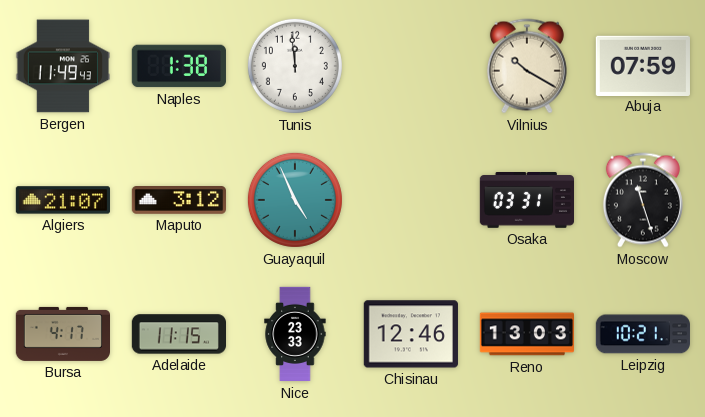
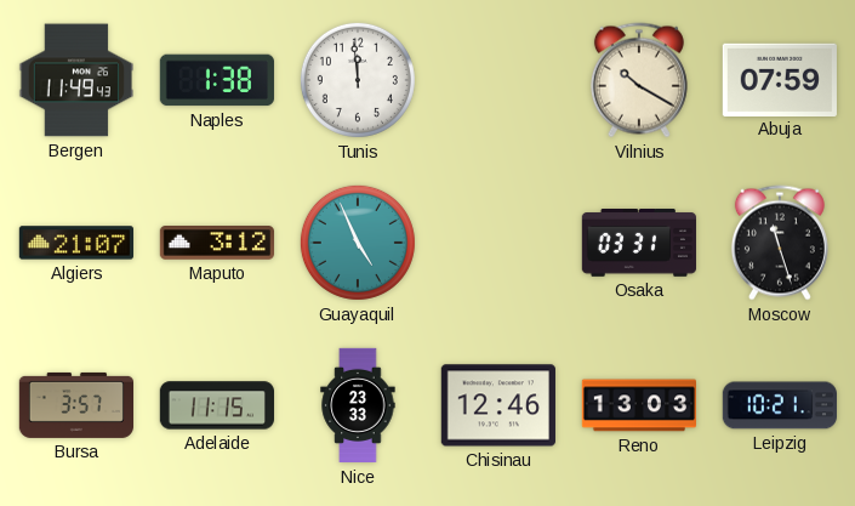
Bursa: 4:17 -> 3:57 (75, 405)
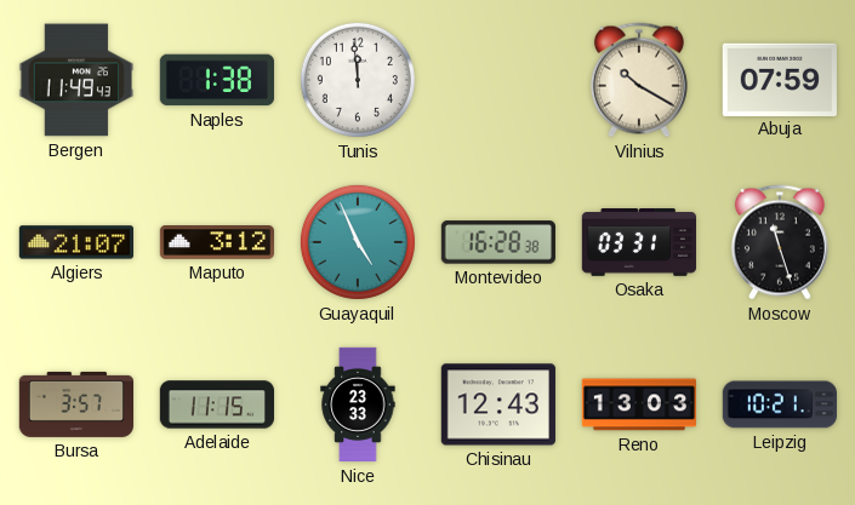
Montevideo: none -> 16:28 (498, 242)
Chisinau: 12:46 -> 12:43 (498, 404)
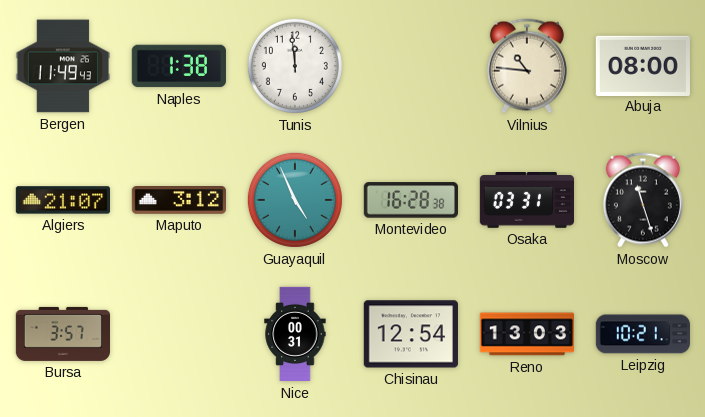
Vilnius: 10:20 -> 10:46 (527, 66)
Abuja: 07:59 -> 08:00 (643, 65)
Adelaide: 11:15 -> none (216, 404)
Nice: 23:33 -> 00:31 (295, 334)
Chisinau: 12:43 -> 12:54 (411, 334)
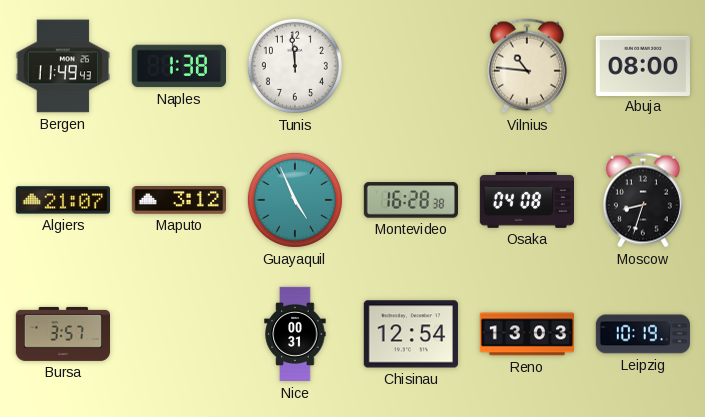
Osaka: 03:31 -> 04:08 (526, 201)
Moscow: 11:27 -> 8:33 (643, 200)
Leipzig: 10:21 -> 10:19 (643, 334)
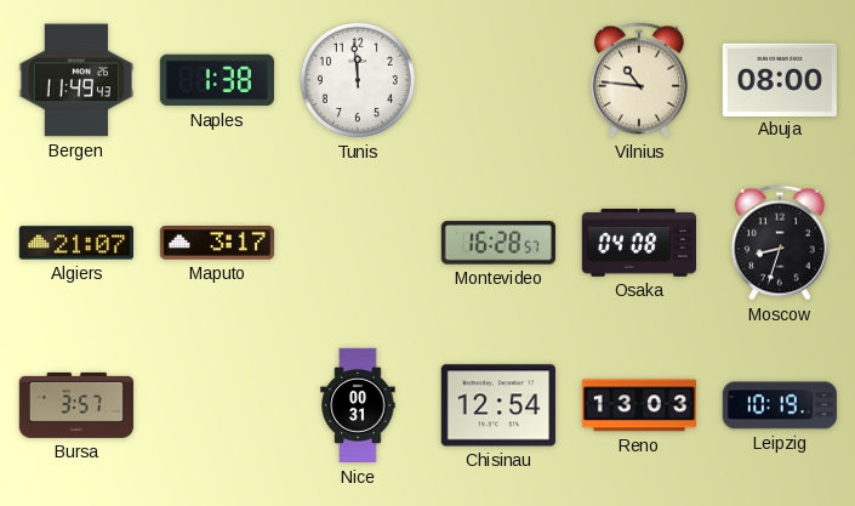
Maputo: 3:12 -> 3:17 (216, 243)
Guayaquil: 4:56 -> none (295, 200)
Montevideo: 16:28:38 -> 16:28:57 (498, 243)
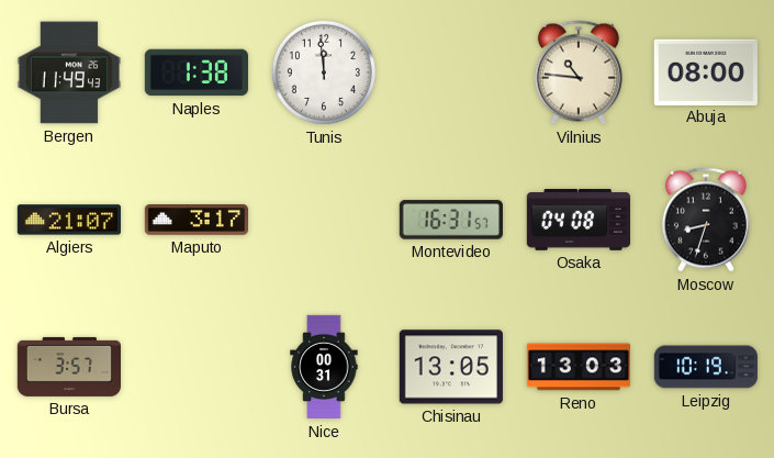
Montevideo: 16:28 -> 16:31 (451, 220)
Chisinau: 12:54 -> 13:05 (451, 367)
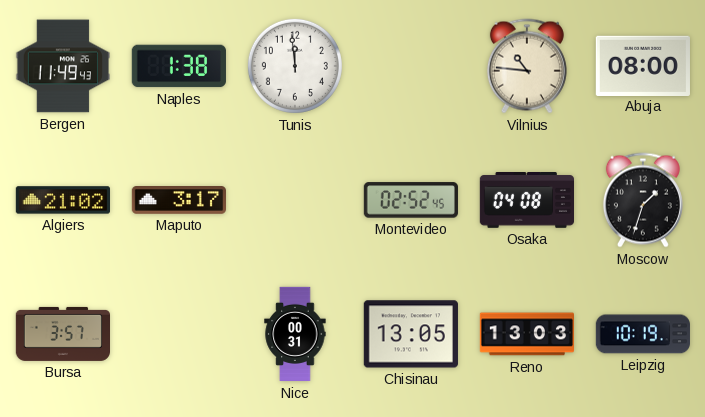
Algiers: 21:07 -> 21:02 (62, 200)
Montevideo: 16:31 -> 02:52 (411, 200)
Moscow: 8:33 -> 1:33 (643, 200)
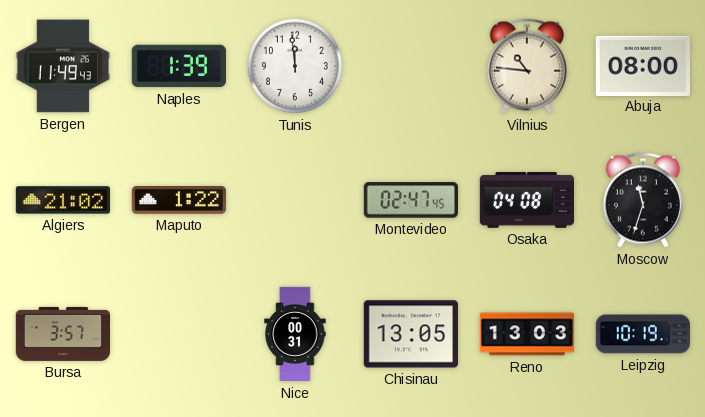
Naples: 1:38 -> 1:39 (179, 66)
Maputo: 3:17 -> 1:22 (178, 200)
Montevideo: 02:52 -> 02:47 (411, 200)
Moscow: 1:33 -> 11:33 (643, 200)
